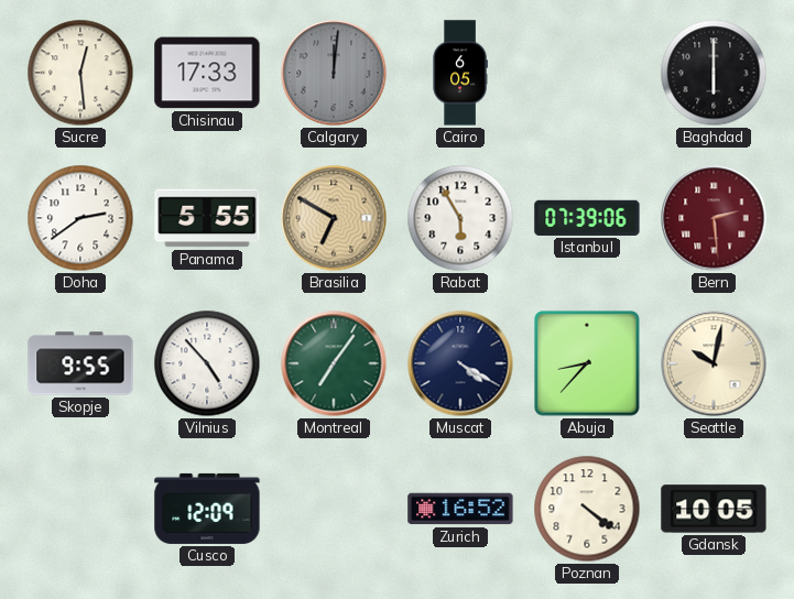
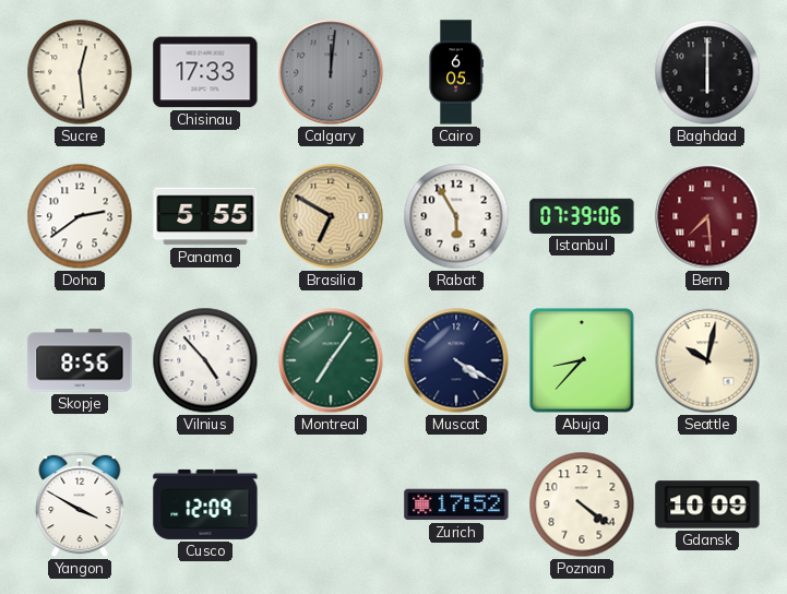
Bern: 2:29 -> 7:29 (707, 216)
Skopje: 9:55 -> 8:56 (80, 360)
Yangon: none -> 3:50 (80, 504)
Zurich: 16:52 -> 17:52 (456, 504)
Gdansk: 10:05 -> 10:09 (707, 504)
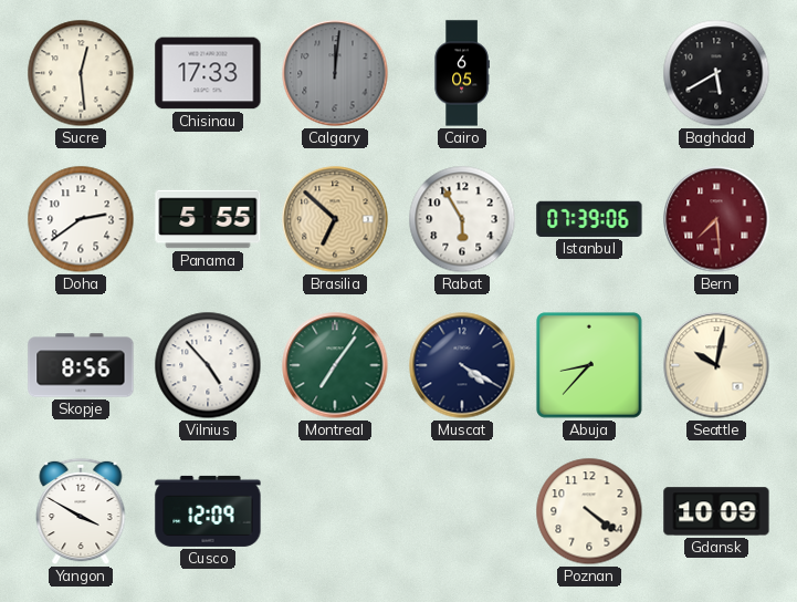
Baghdad: 6:00 -> 5:40 (716, 73)
Brasilia: 6:50 -> 6:52 (335, 219)
Zurich: 17:52 -> none (456, 504)
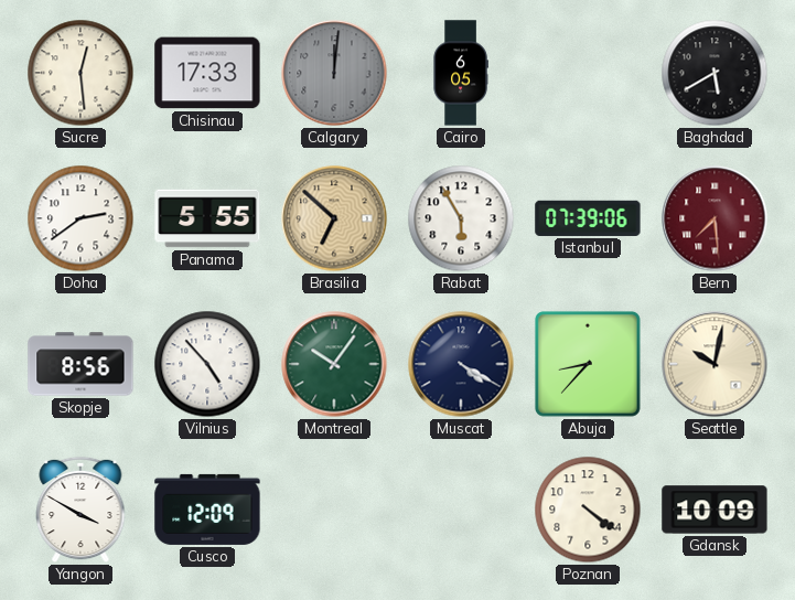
Montreal: 7:06 -> 10:06 (334, 364)
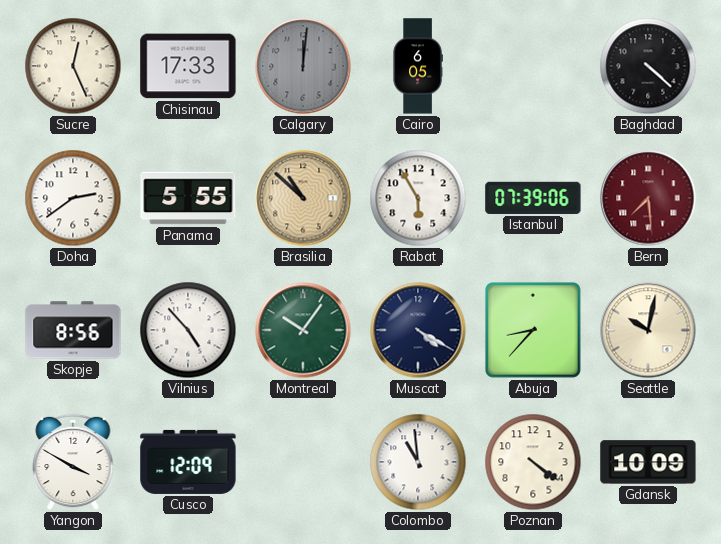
Sucre: 12:29 -> 12:26 (73, 66)
Baghdad: 5:40 -> 4:22 (648, 66)
Brasilia: 6:52 -> 10:52 (303, 198)
Colombo: none -> 10:59 (418, 462)
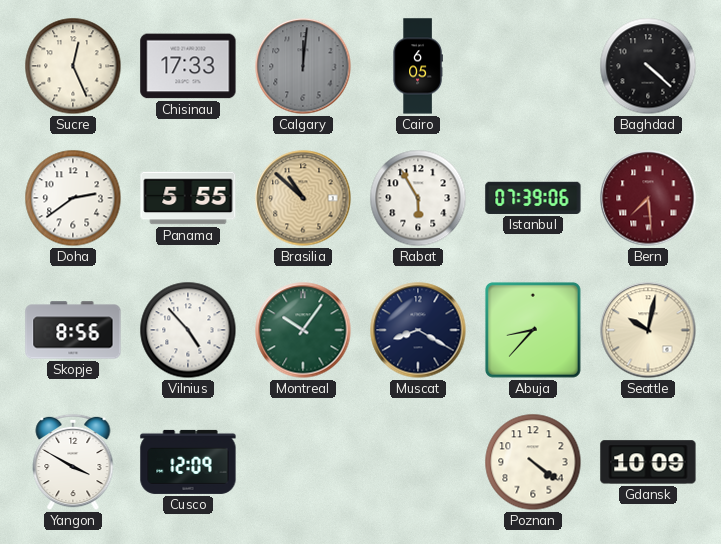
Muscat: 4:20 -> 8:20 (418, 330)
Colombo: 10:59 -> none (418, 462)
